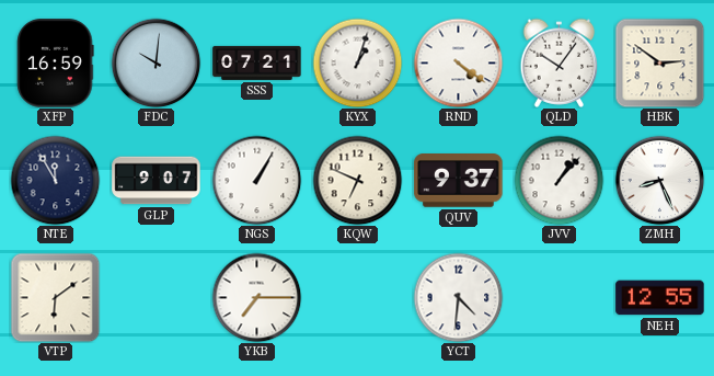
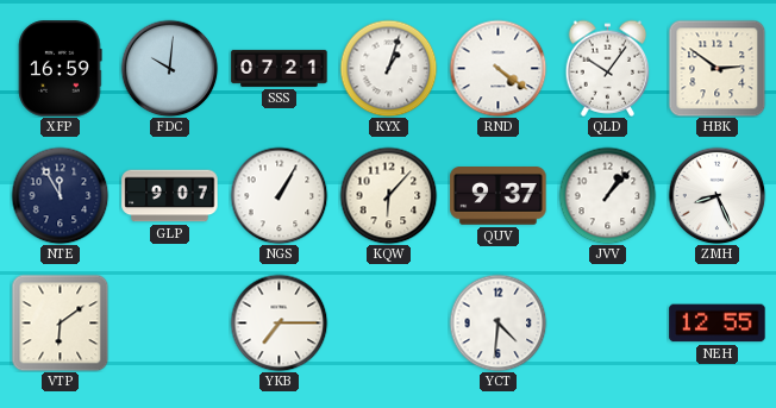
KQW: 6:49 -> 6:07 (388, 195)
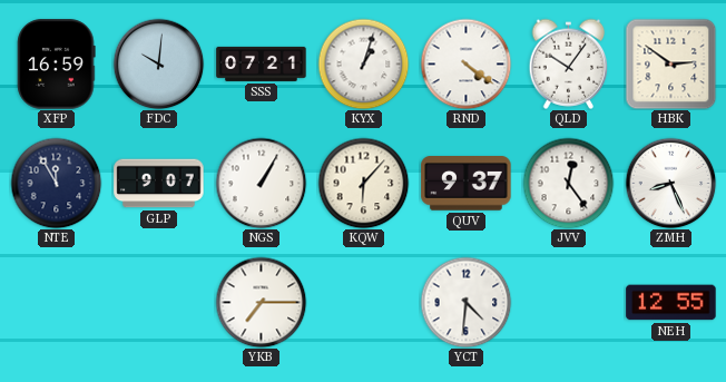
JVV: 1:07 -> 12:24 (568, 183)
VTP: 6:09 -> none (60, 322)
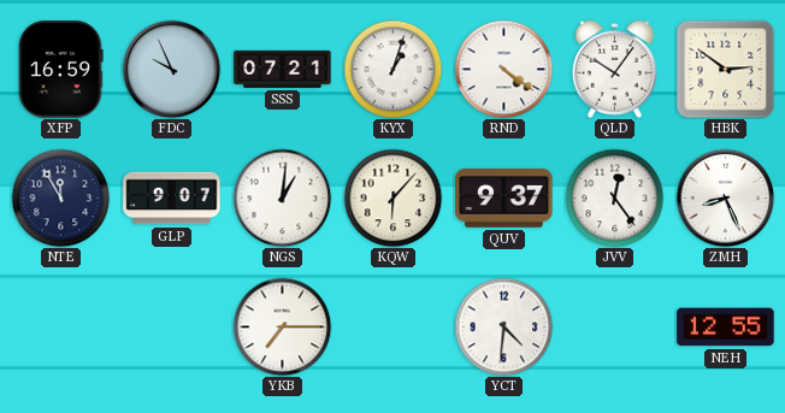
FDC: 10:01 -> 9:56 (171, 69)
NGS: 1:05 -> 1:01 (282, 197)
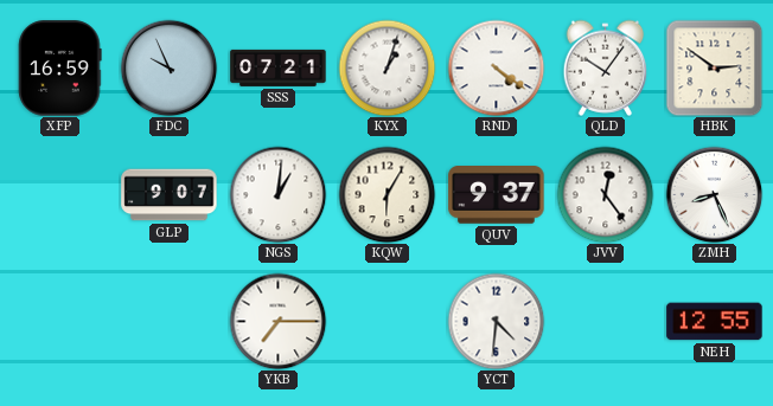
NTE: 11:55 -> none (60, 197)
KQW: 6:07 -> 6:05 (386, 194)
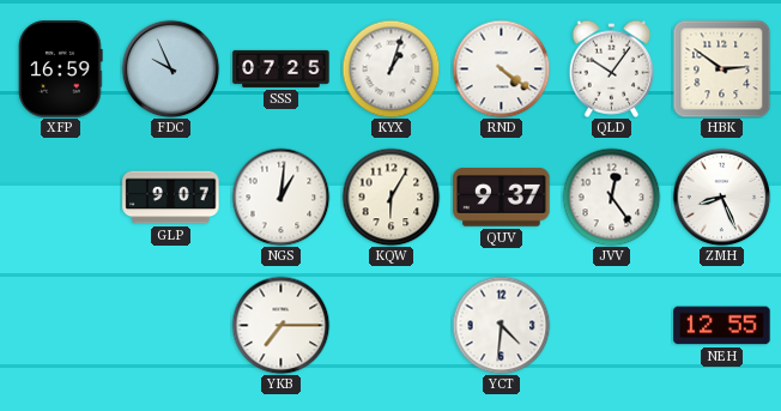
SSS: 07:21 -> 07:25 (281, 68)
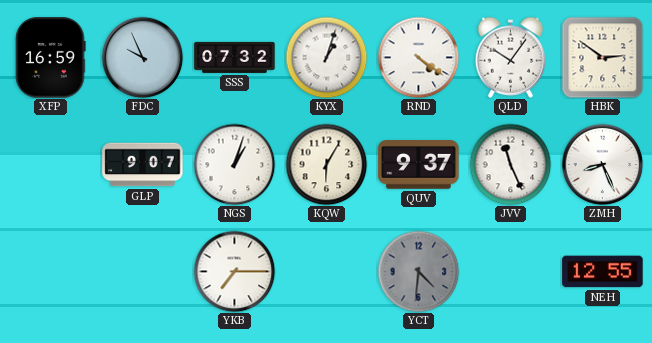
SSS: 07:25 -> 07:32 (235, 57)
NGS: 1:01 -> 1:03 (234, 164)
JVV: 12:24 -> 11:26 (510, 164)
YCT dial: white -> grey (418, 271)
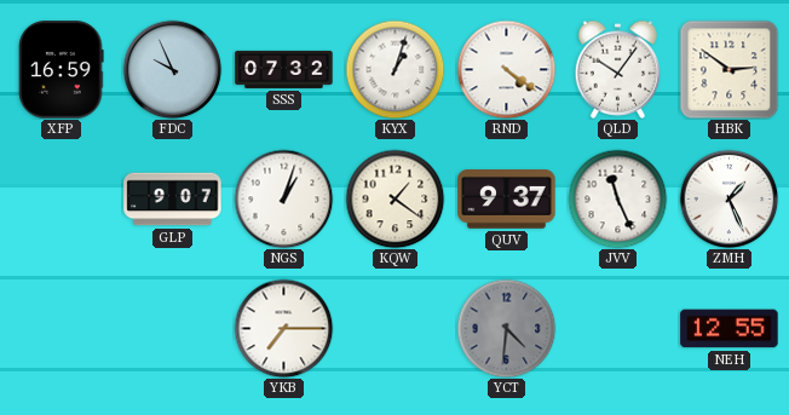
KQW: 6:05 -> 1:21 (394, 198)
ZMH: 8:26 -> 1:26 (728, 198)
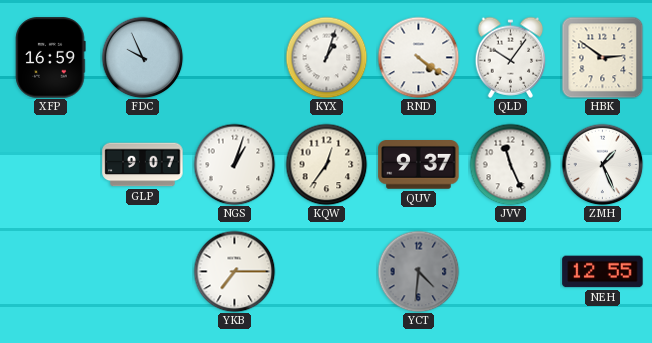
SSS: 07:32 -> none (284, 69)
KQW: 1:21 -> 12:36 (326, 164)
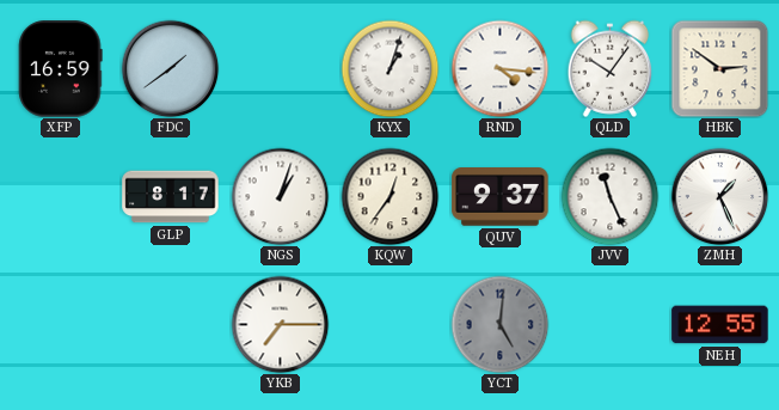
FDC: 9:56 -> 1:39 (170, 68)
RND: 4:21 -> 4:16 (499, 68)
GLP: 9:07 -> 8:17 (171, 197)
YCT: 4:31 -> 5:01 (499, 324)
